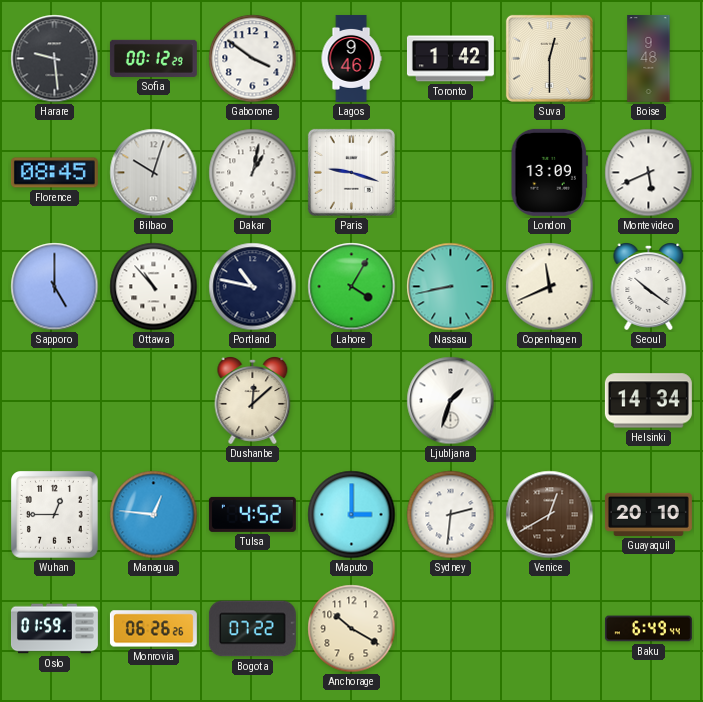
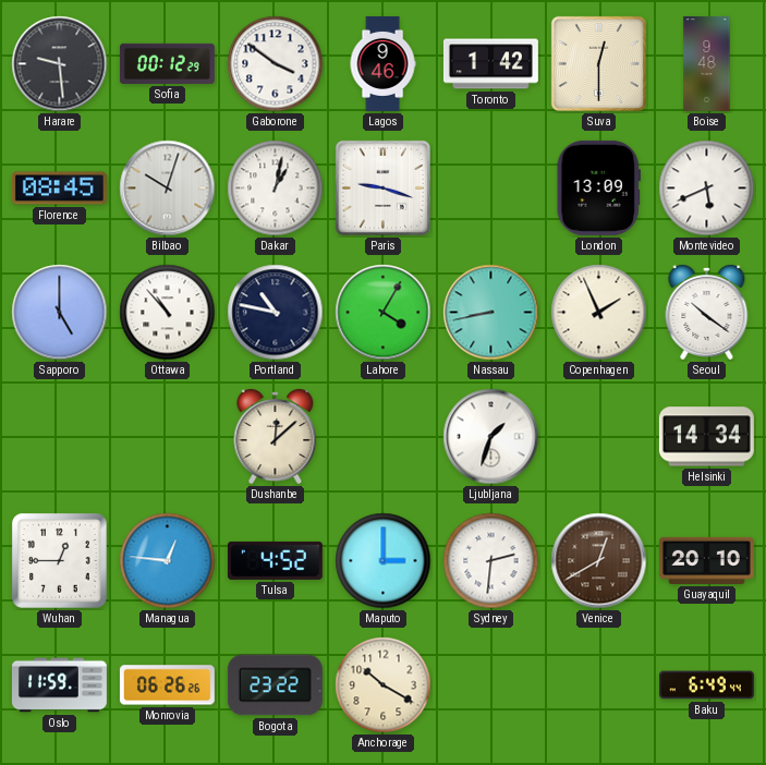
Copenhagen: 11:41 -> 1:56 (599, 313)
Oslo: 01:59 -> 11:59 (59, 685)
Bogota: 07:22 -> 23:22 (275, 685)
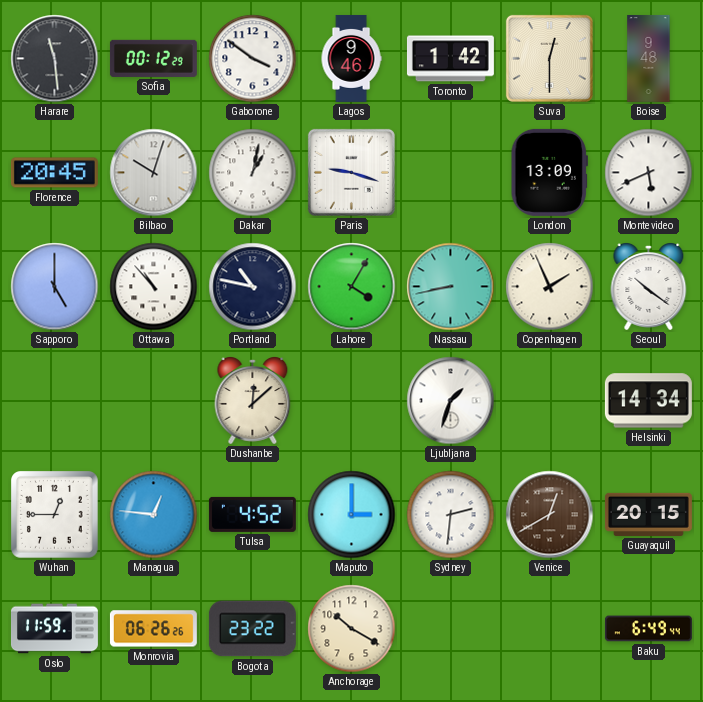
Harare: 9:29 -> 11:29 (55, 59)
Florence: 08:45 -> 20:45 (54, 173)
Guayaquil: 20:10 -> 20:15 (648, 514)
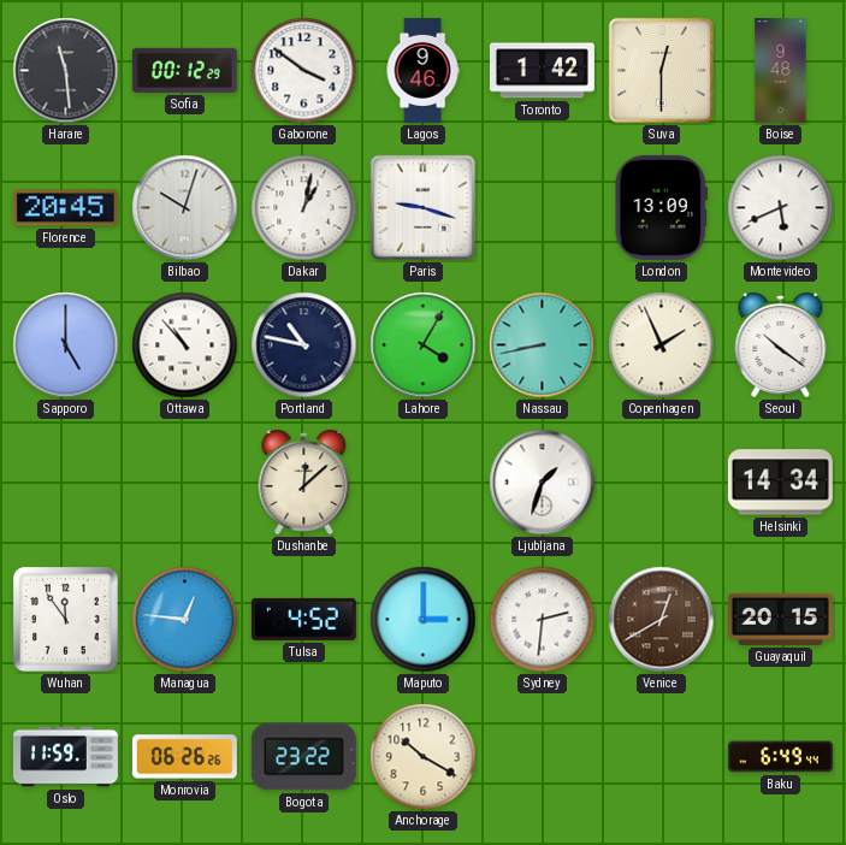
Wuhan: 12:45 -> 11:54 (66, 620)
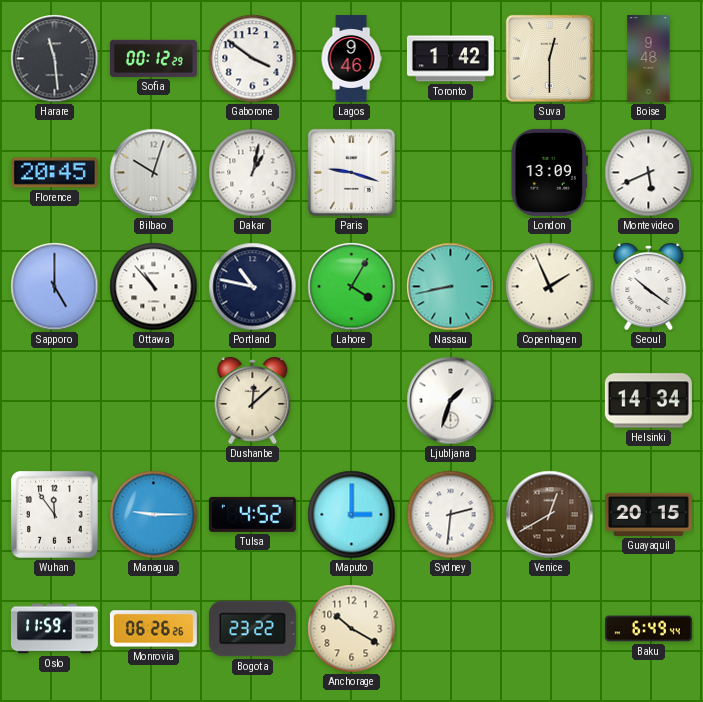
Managua: 12:46 -> 9:15 (154, 515)
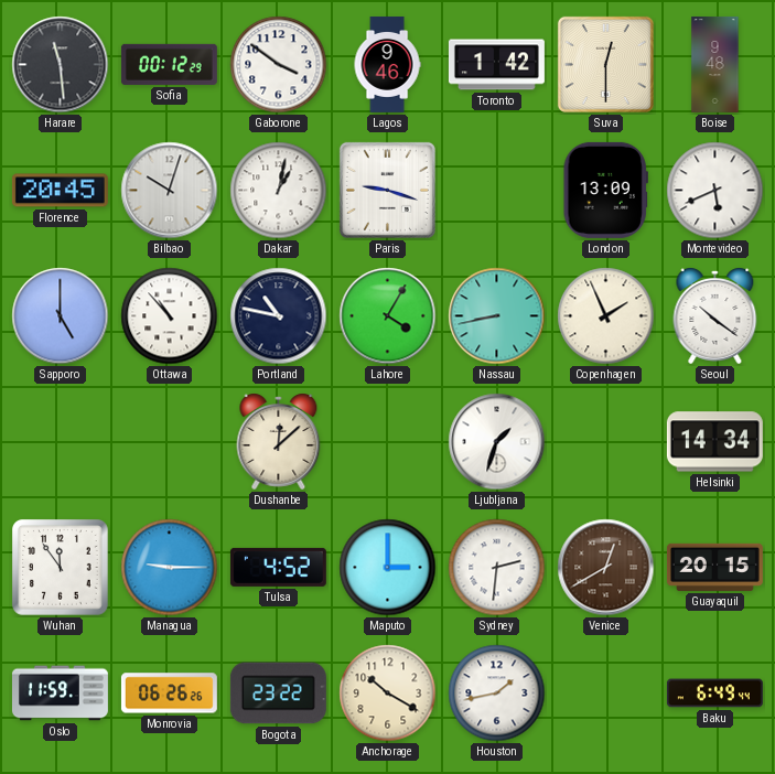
Houston: none -> 1:43 (497, 694)
